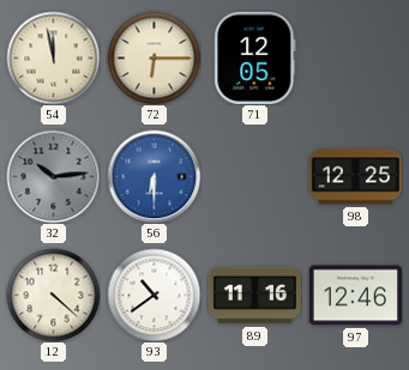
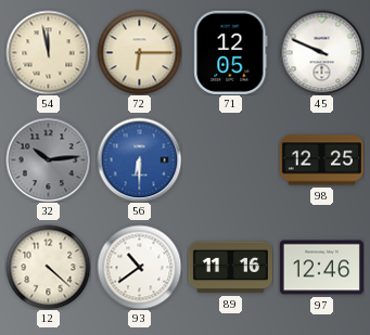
45: none -> 9:49 (321, 52)
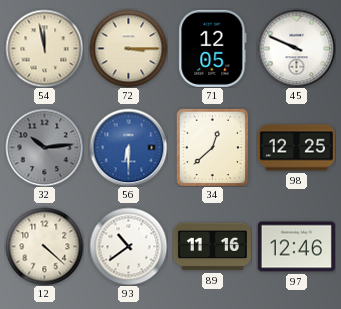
72: 6:15 -> 3:15 (128, 48)
34: none -> 12:38 (213, 147)
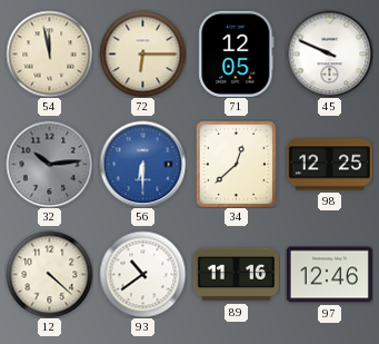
72: 3:15 -> 6:15 (142, 53)
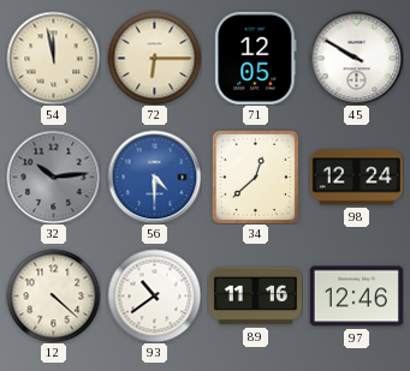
45: 9:49 -> 9:50 (356, 58)
56: 6:30 -> 4:30 (154, 176)
98: 12:25 -> 12:24 (356, 178)
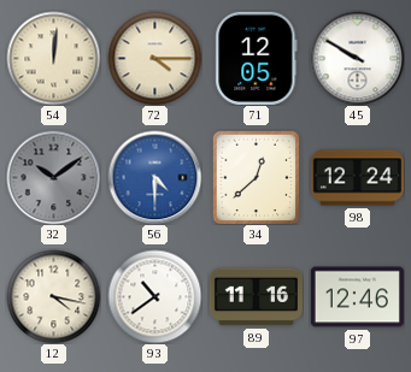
54: 11:58 -> 12:01 (53, 58)
72: 6:15 -> 4:15 (154, 58)
32: 10:14 -> 10:09 (53, 177)
12: 4:22 -> 4:17 (53, 296)
